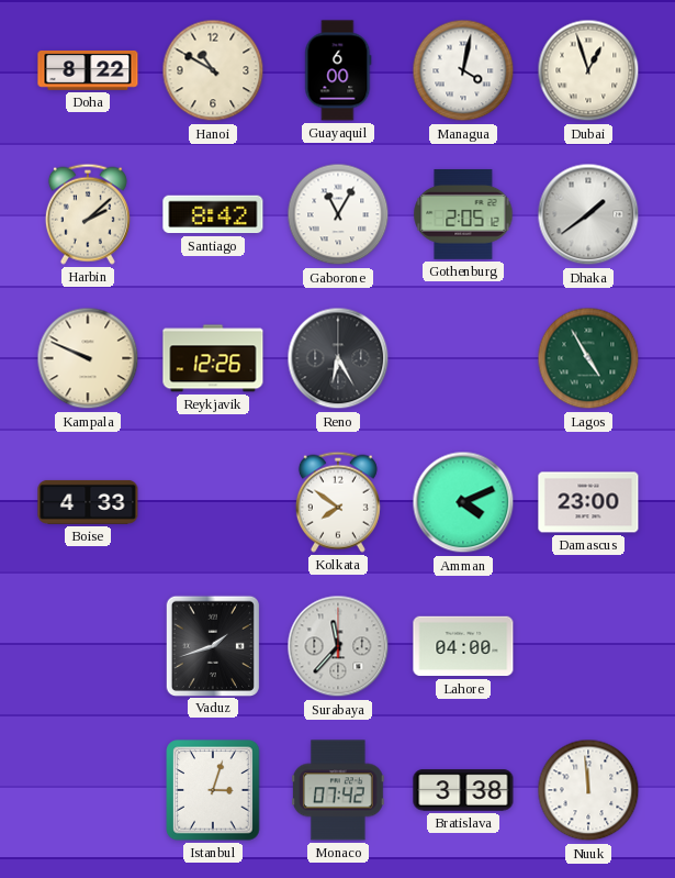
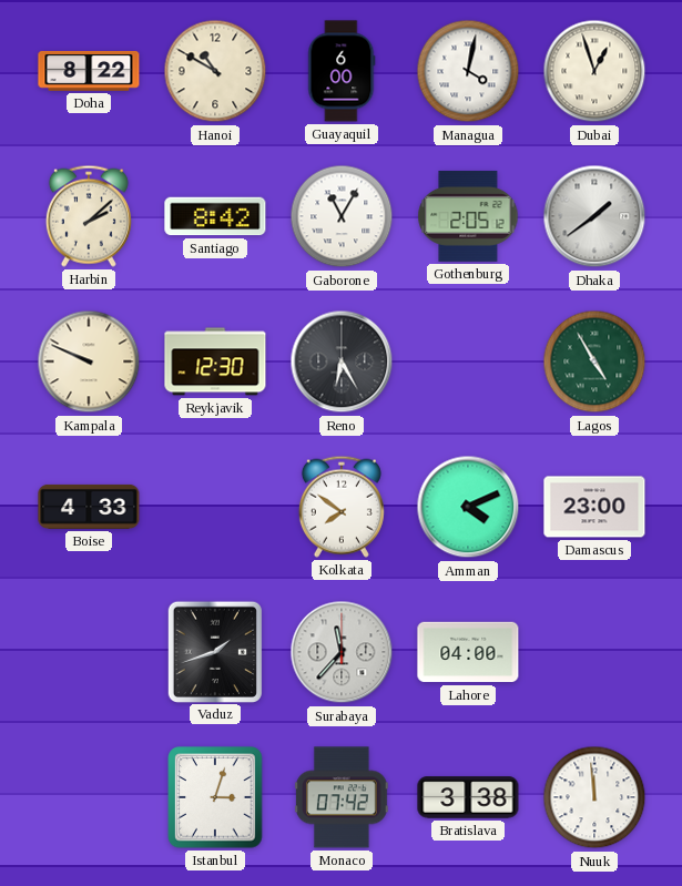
Reykjavik: 12:26 -> 12:30 (215, 361)
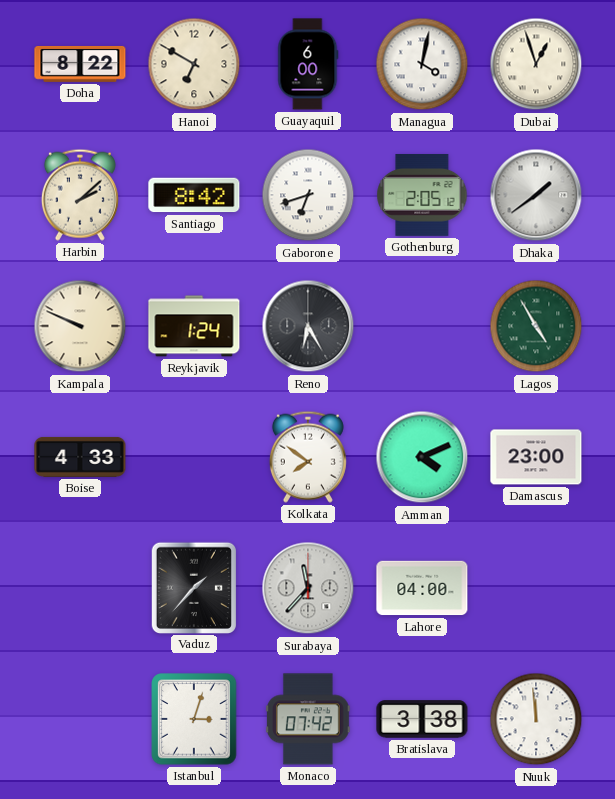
Hanoi: 10:50 -> 6:50 (194, 64)
Gaborone: 11:05 -> 6:42 (308, 195)
Reykjavik: 12:30 -> 1:24 (194, 326)
Vaduz: 1:42 -> 1:37 (193, 587)
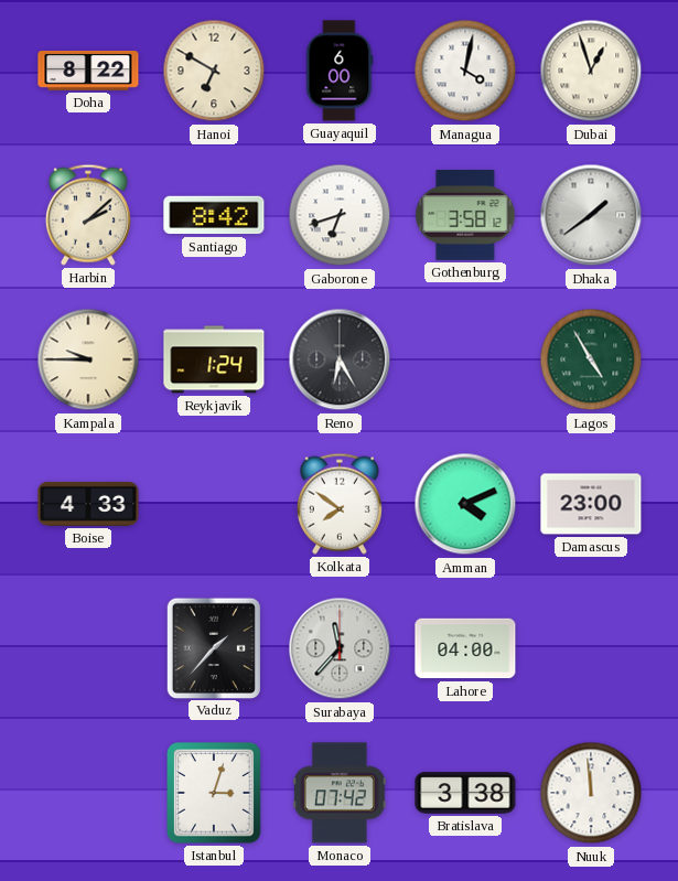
Gothenburg: 2:05 -> 3:58 (465, 215)
Kampala: 9:49 -> 9:45 (88, 359)
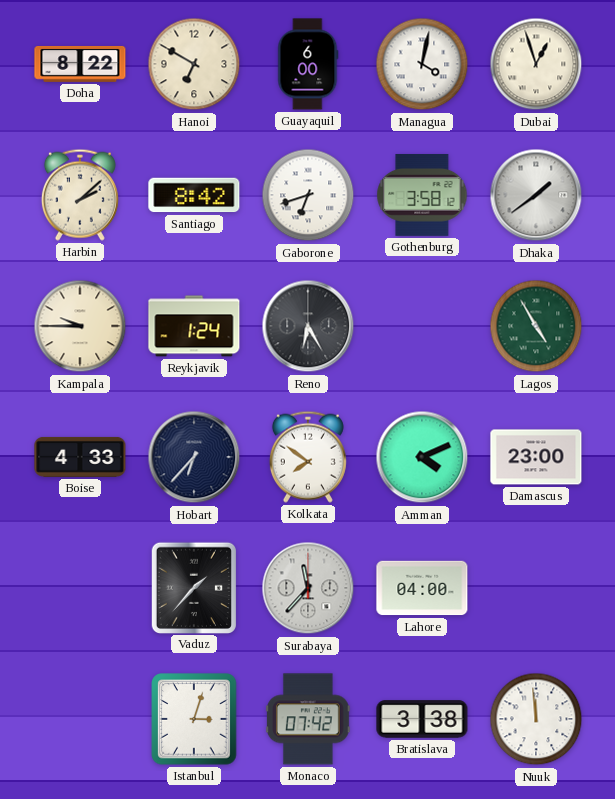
Hobart: none -> 6:37 (194, 457)
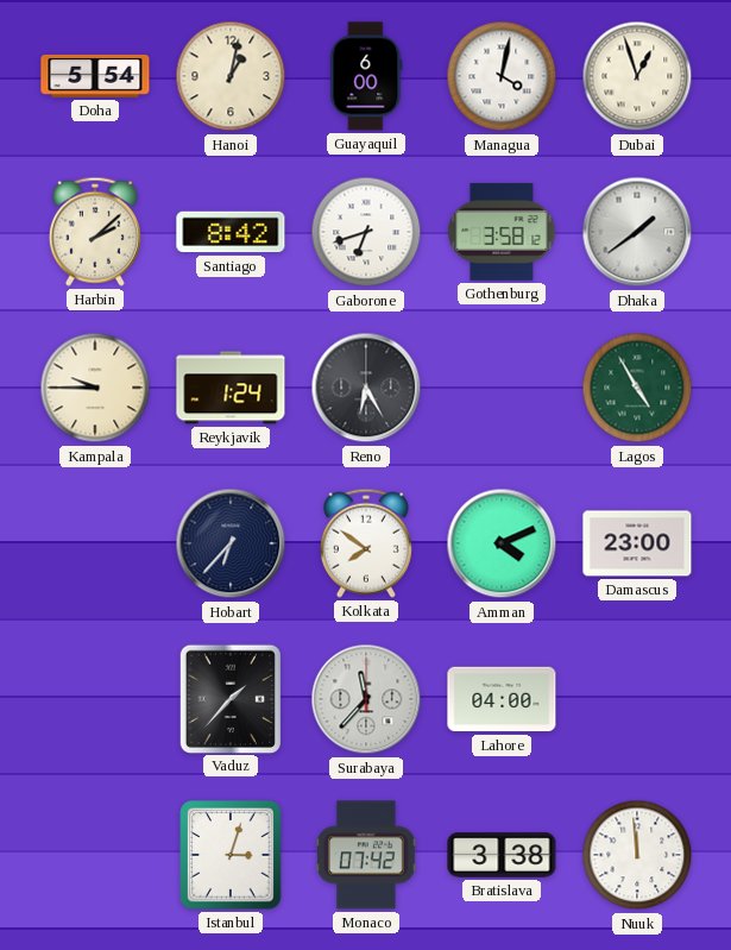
Doha: 8:22 -> 5:54 (95, 76)
Hanoi: 6:50 -> 1:02 (231, 76)
Boise: 4:33 -> none (80, 457)
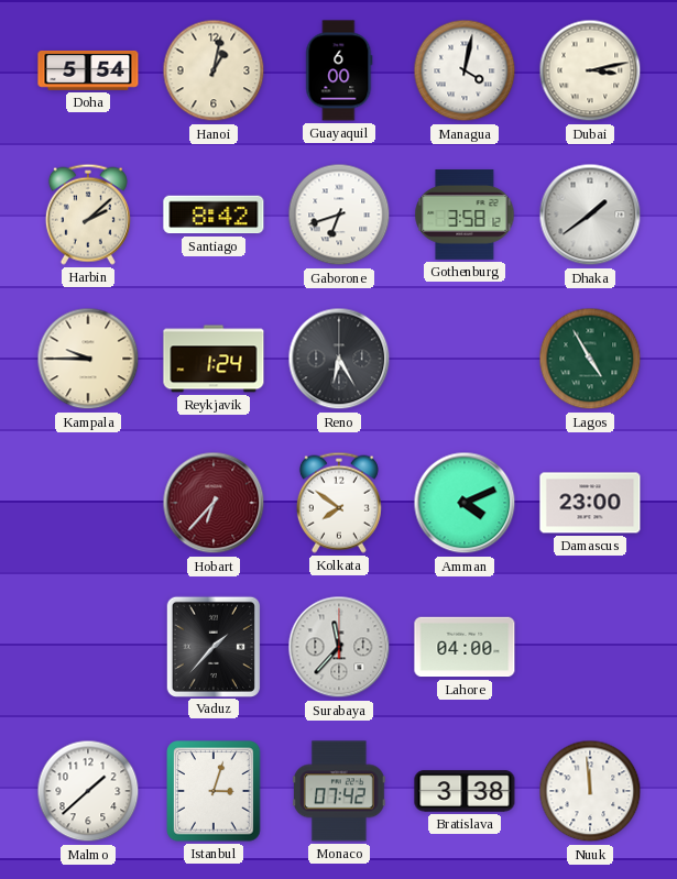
Dubai: 12:57 -> 3:13 (590, 70)
Hobart dial: navy -> burgundy (214, 503)
Malmo: none -> 1:38 (88, 791)
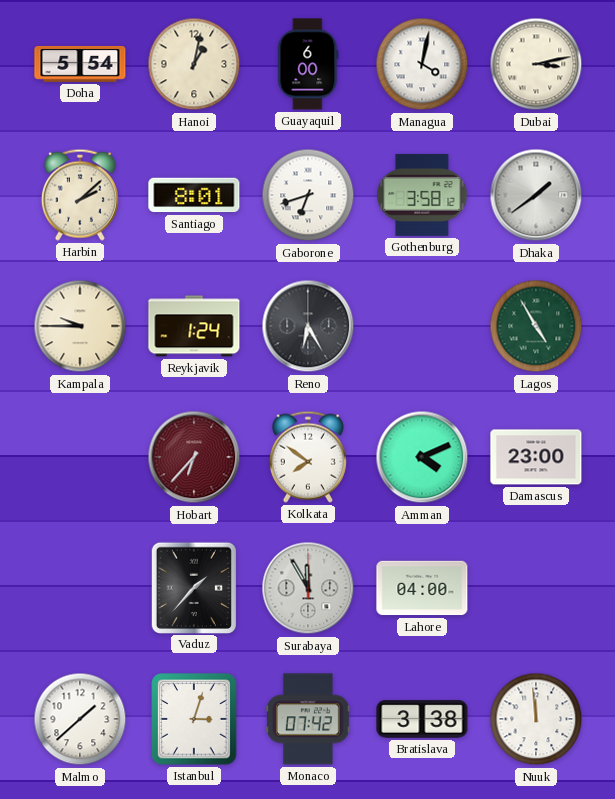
Santiago: 8:42 -> 8:01 (194, 195)
Surabaya: 11:37 -> 11:55 (308, 588)
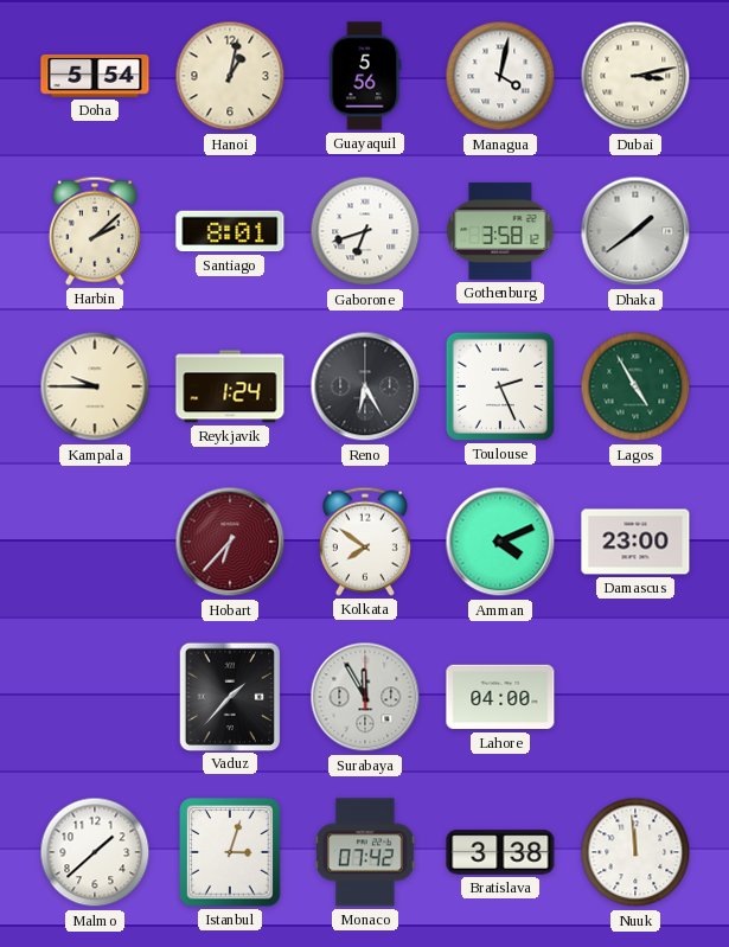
Guayaquil: 6:00 -> 5:56 (365, 76)
Toulouse: none -> 2:26 (500, 386)
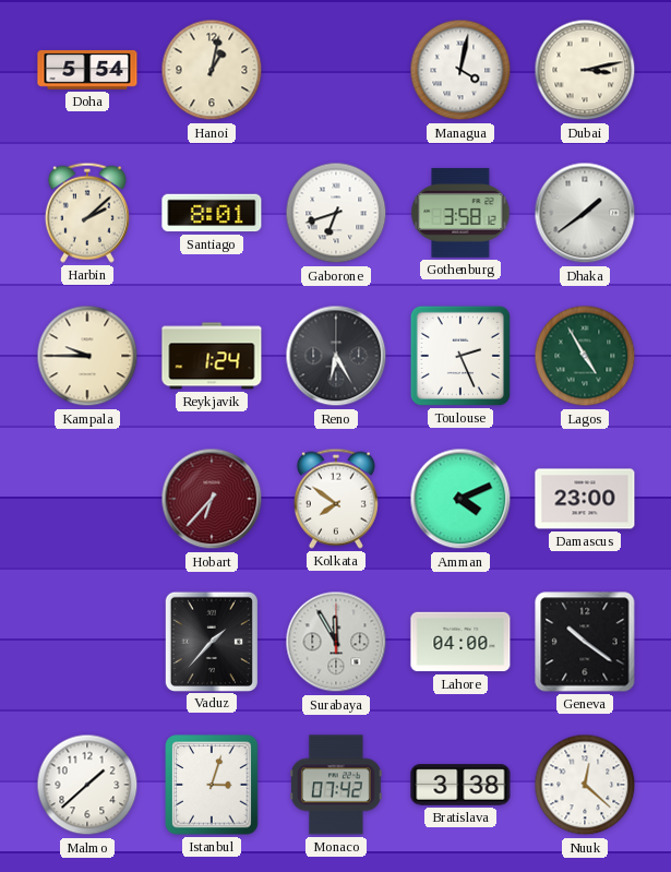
Guayaquil: 5:56 -> none (365, 76)
Geneva: none -> 10:21 (585, 642)
Nuuk: 11:59 -> 12:22 (585, 785)
